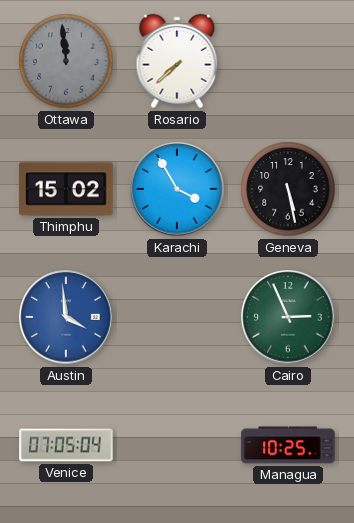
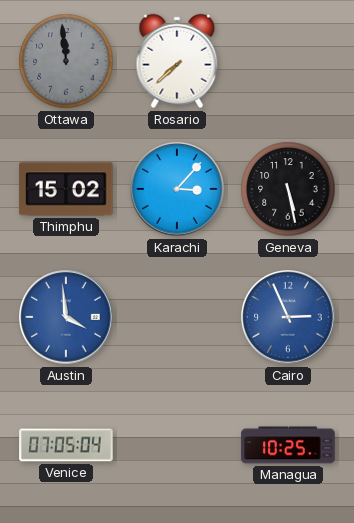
Karachi: 3:55 -> 3:07 (177, 189)
Cairo dial: green -> blue (288, 317)
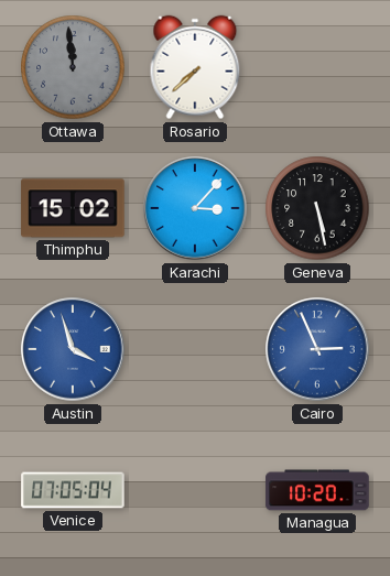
Austin: 3:59 -> 3:57 (73, 349)
Managua: 10:25 -> 10:20 (317, 490)
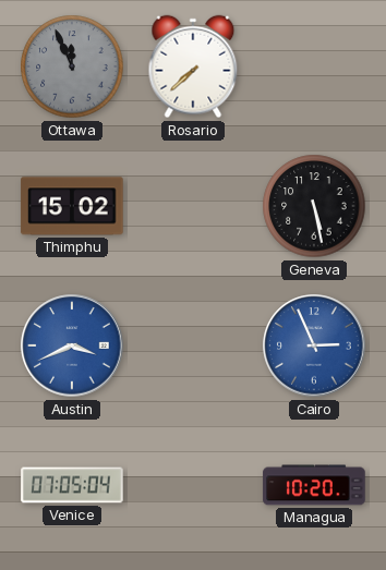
Ottawa: 11:59 -> 11:56 (72, 66)
Karachi: 3:07 -> none (195, 208)
Austin: 3:57 -> 3:41 (72, 345)
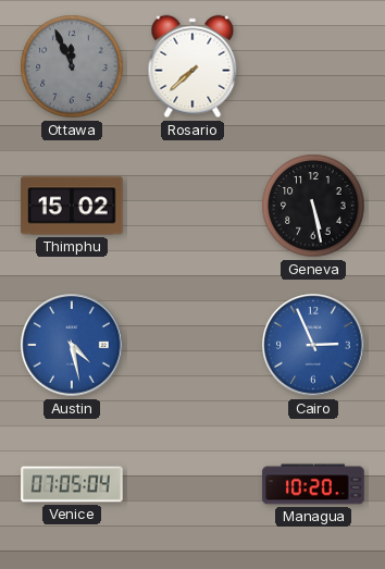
Austin: 3:41 -> 4:28 (72, 345)
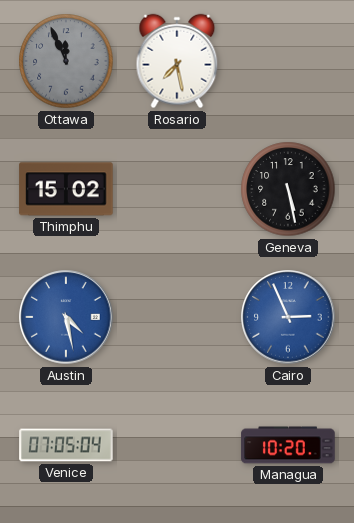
Rosario: 7:38 -> 7:28 (177, 61)
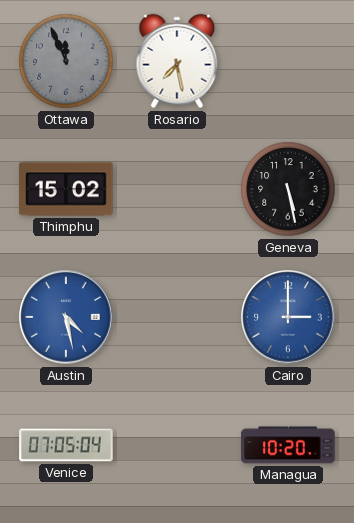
Cairo: 2:56 -> 3:00 (288, 317)
